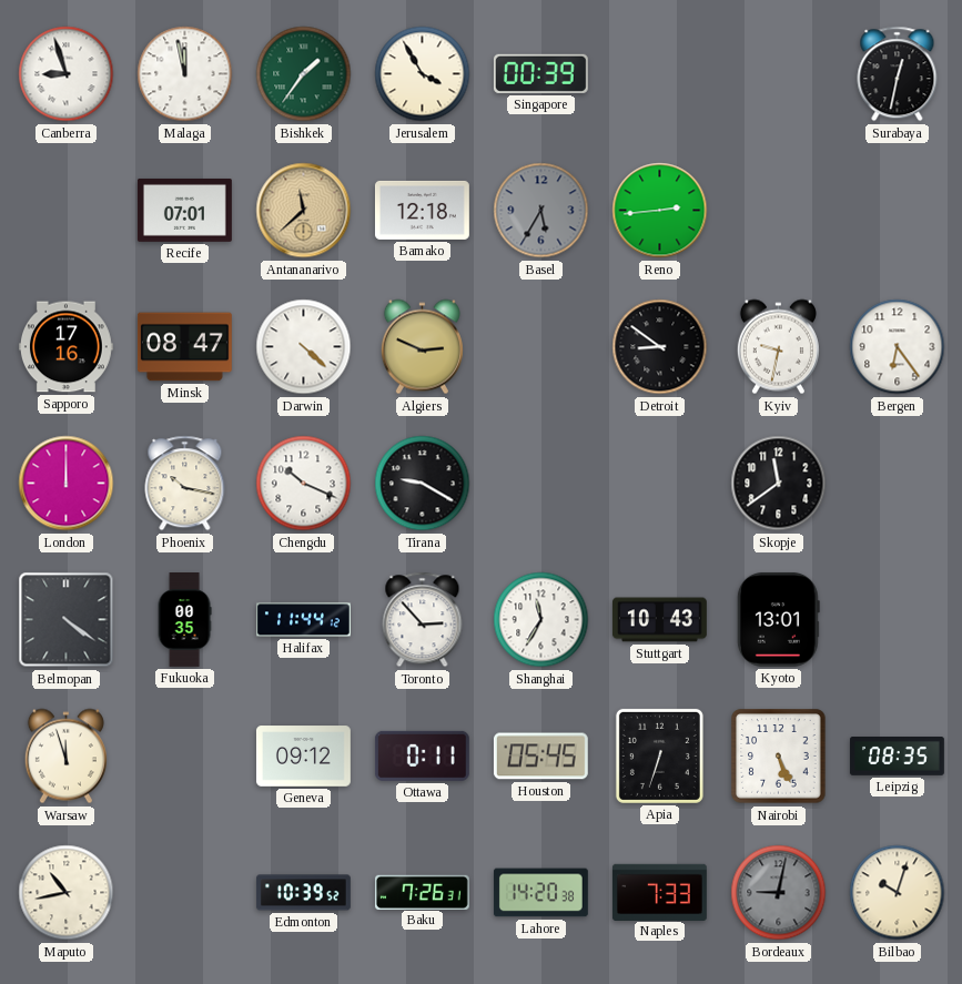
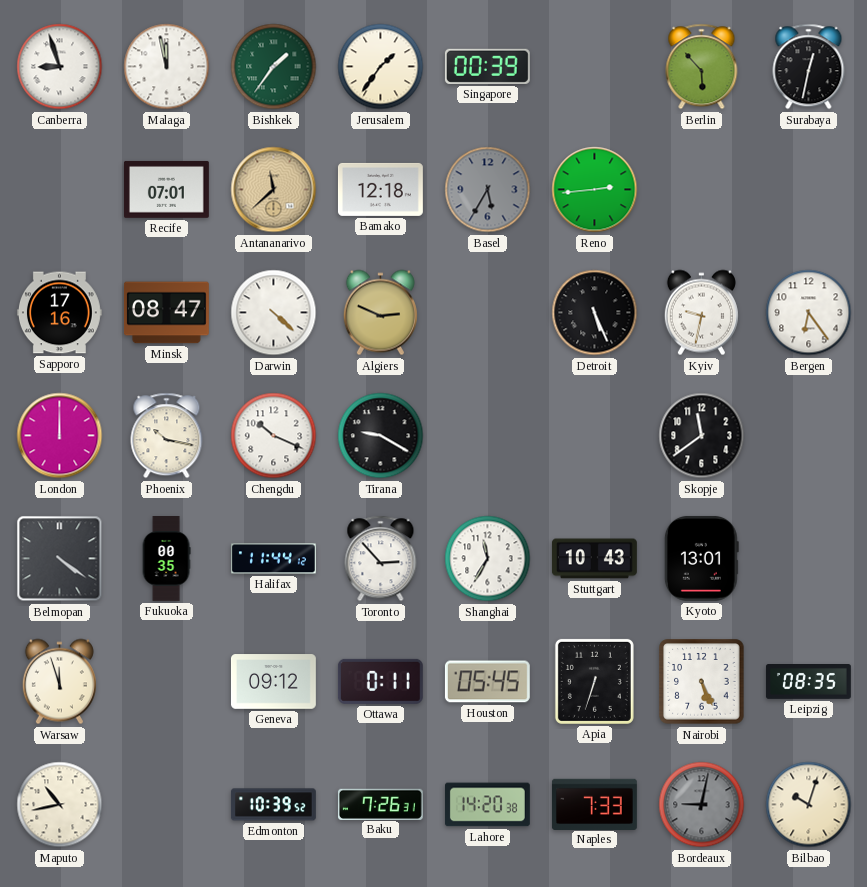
Jerusalem: 3:55 -> 1:36 (381, 67)
Berlin: none -> 5:53 (702, 67)
Detroit: 8:51 -> 5:26 (595, 313)
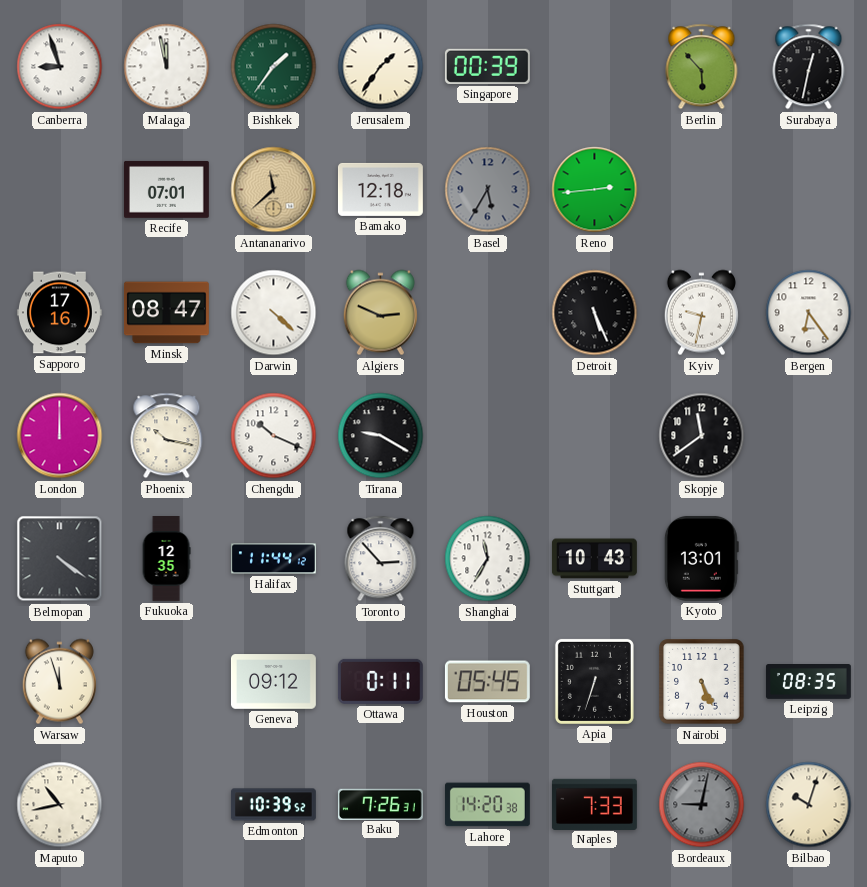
Fukuoka: 00:35 -> 12:35 (166, 559)
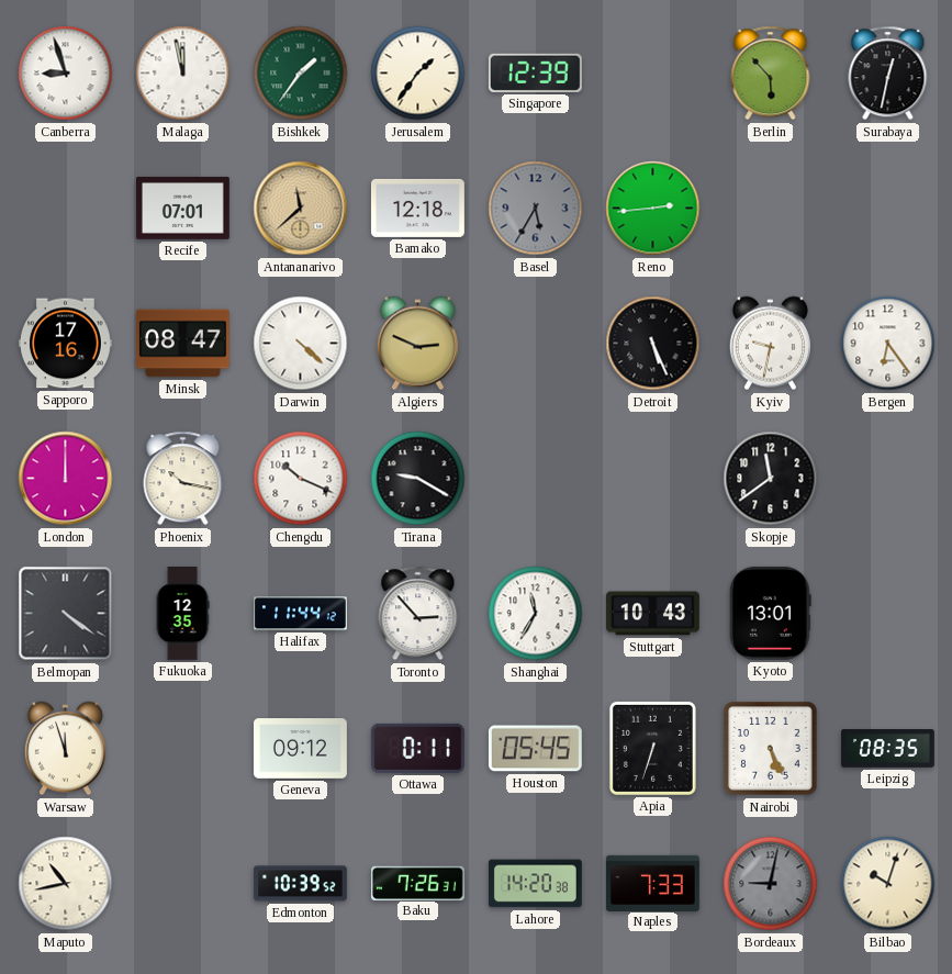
Singapore: 00:39 -> 12:39 (535, 72)
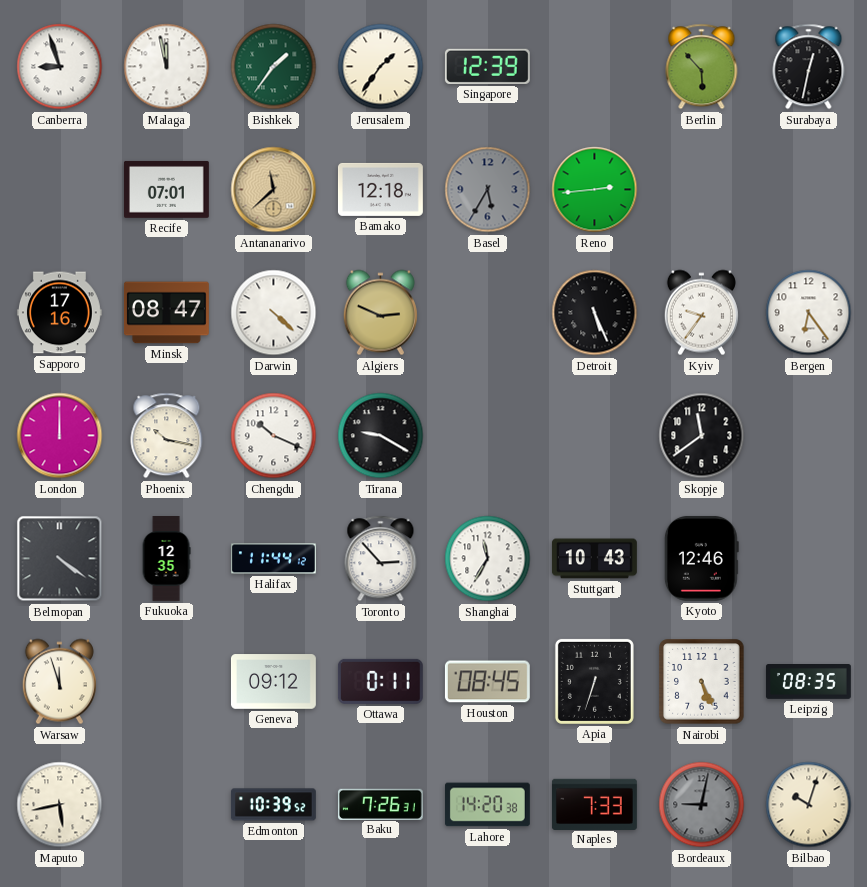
Kyiv: 9:32 -> 9:36 (701, 313)
Kyoto: 13:01 -> 12:46 (701, 558)
Houston: 05:45 -> 08:45 (487, 682)
Maputo: 10:43 -> 5:43 (60, 805)
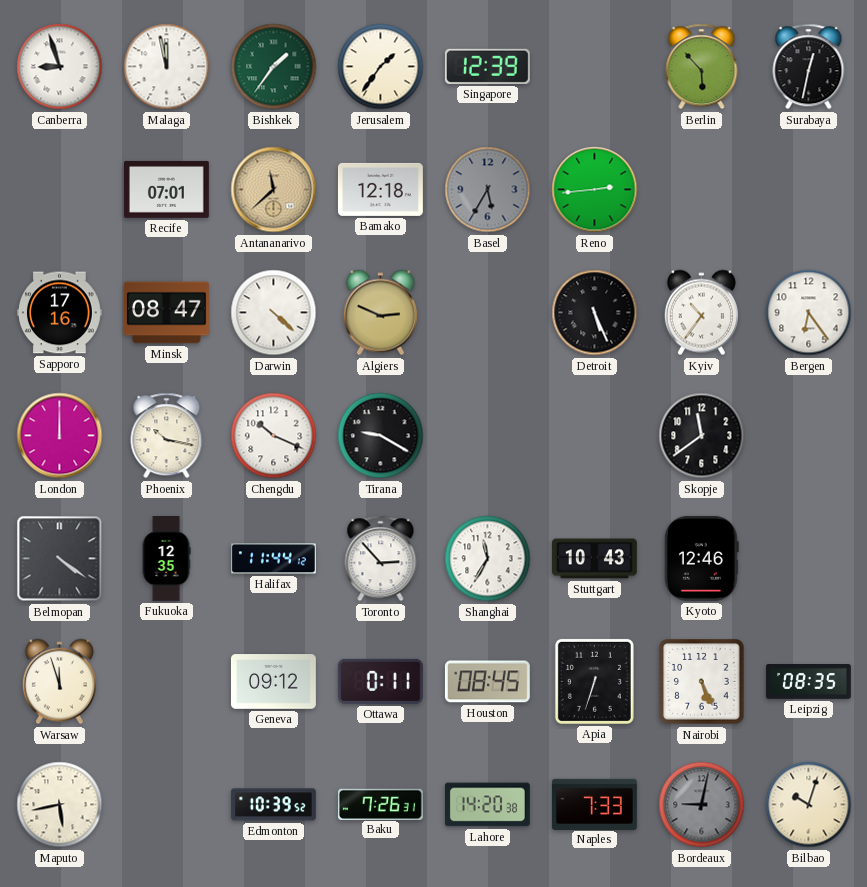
Kyiv: 9:36 -> 10:36 (701, 313)
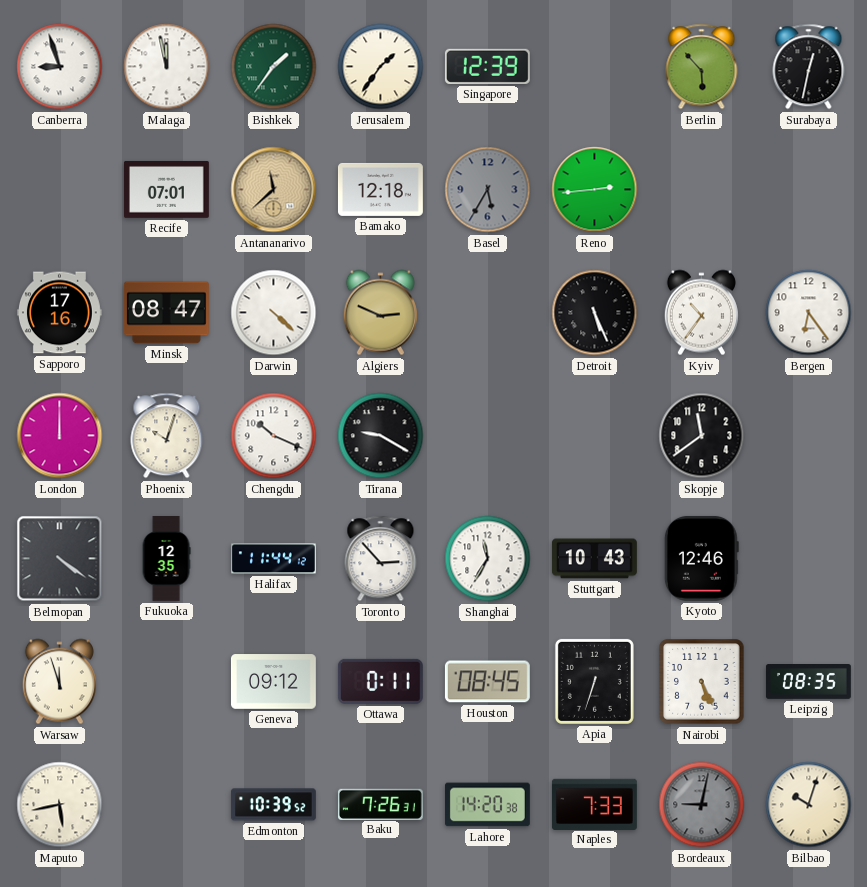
Phoenix: 10:17 -> 10:03 (167, 436)
